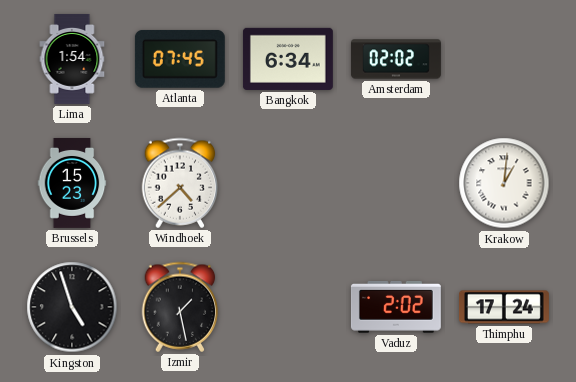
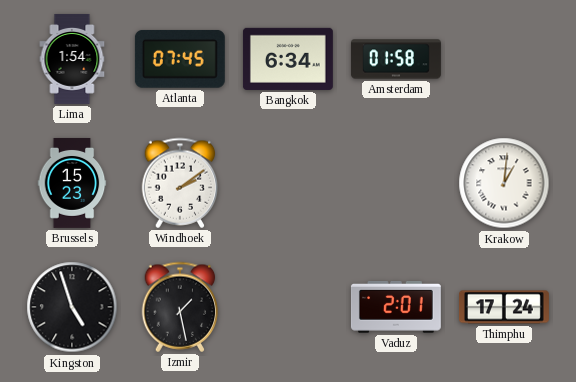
Amsterdam: 02:02 -> 01:58 (396, 59)
Windhoek: 4:38 -> 2:09 (180, 183)
Vaduz: 2:02 -> 2:01 (396, 307)
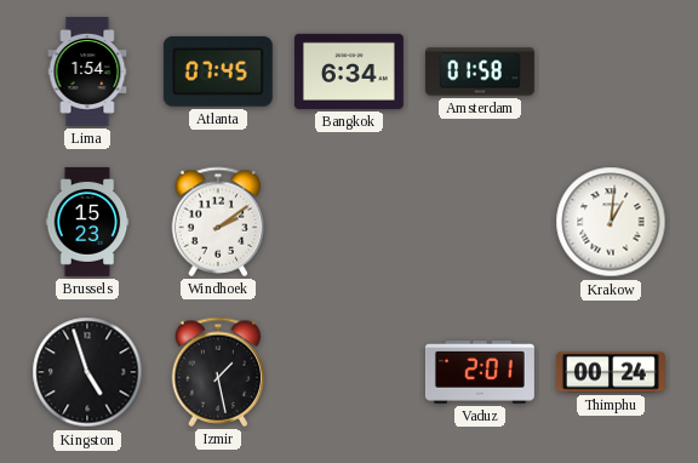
Thimphu: 17:24 -> 00:24 (612, 372)
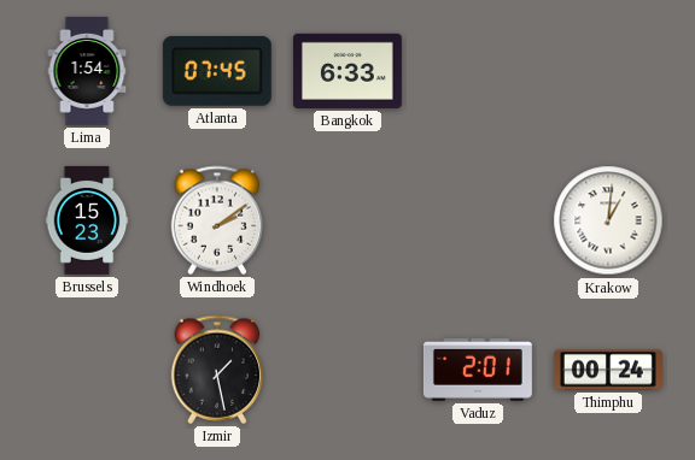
Bangkok: 6:34 -> 6:33 (347, 71)
Amsterdam: 01:58 -> none (480, 72)
Kingston: 4:57 -> none (87, 372)
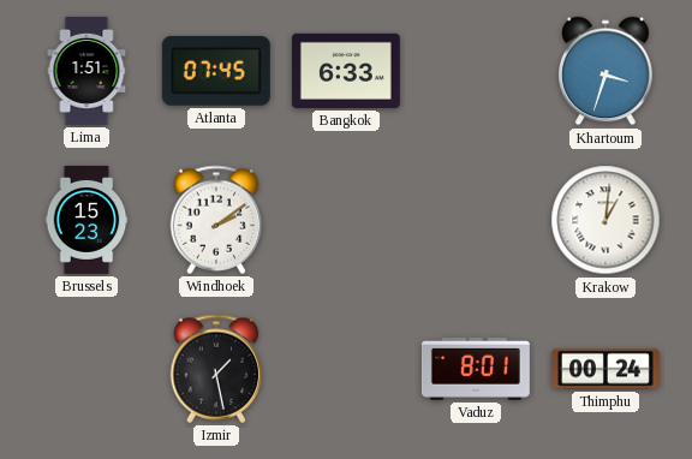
Lima: 1:54 -> 1:51 (86, 71)
Khartoum: none -> 3:33 (607, 71)
Vaduz: 2:01 -> 8:01 (476, 369)
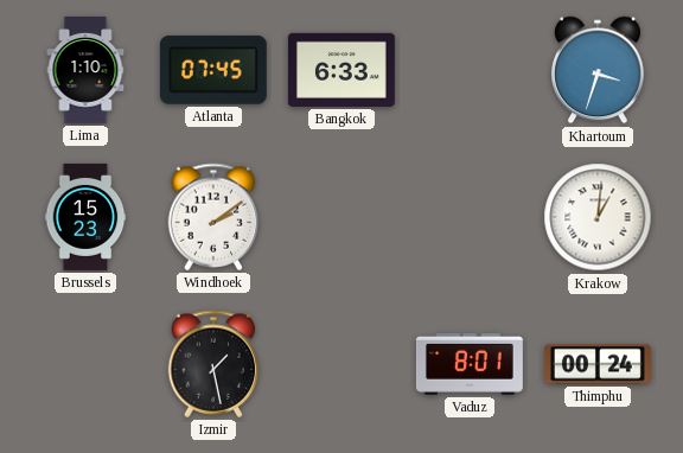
Lima: 1:51 -> 1:10 (85, 70)
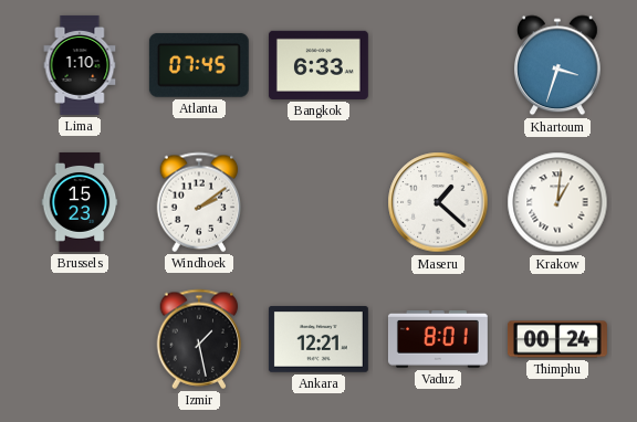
Maseru: none -> 1:22 (438, 202)
Ankara: none -> 12:21 (318, 339)
